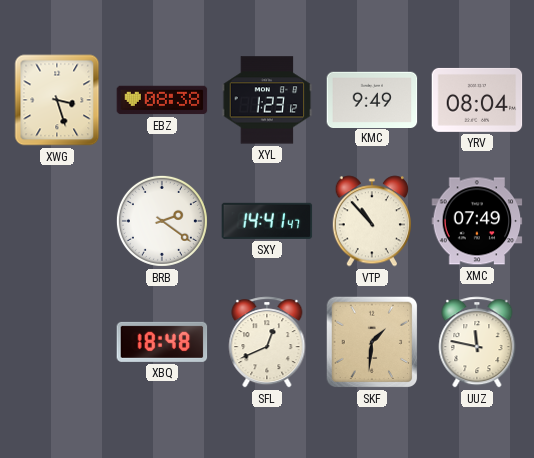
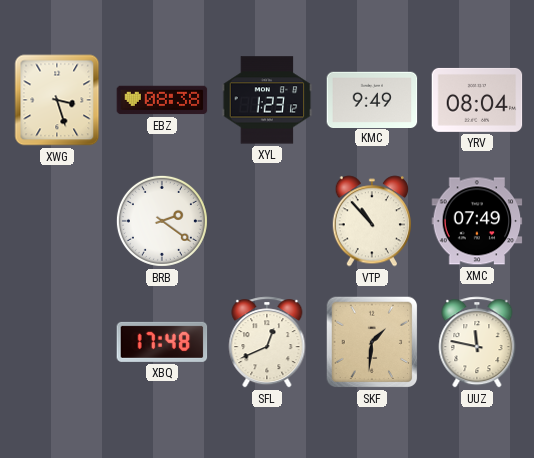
SXY: 14:41 -> none (267, 221)
XBQ: 18:48 -> 17:48 (162, 342)
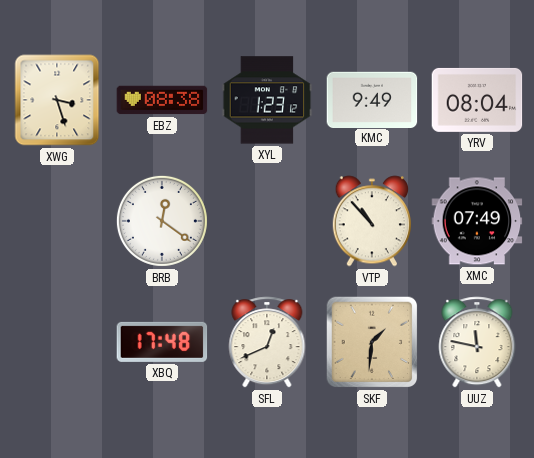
BRB: 2:21 -> 12:21 (162, 221)
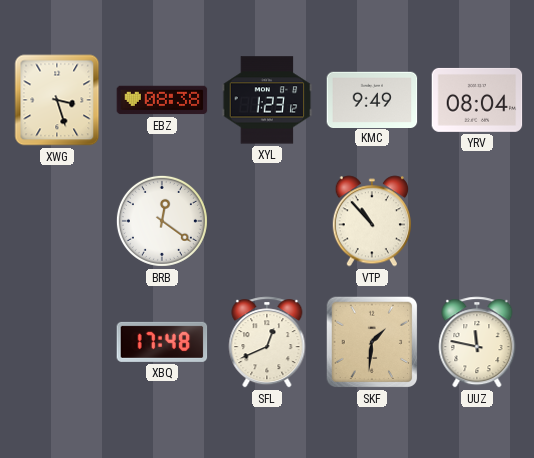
XMC: 07:49 -> none (477, 221)
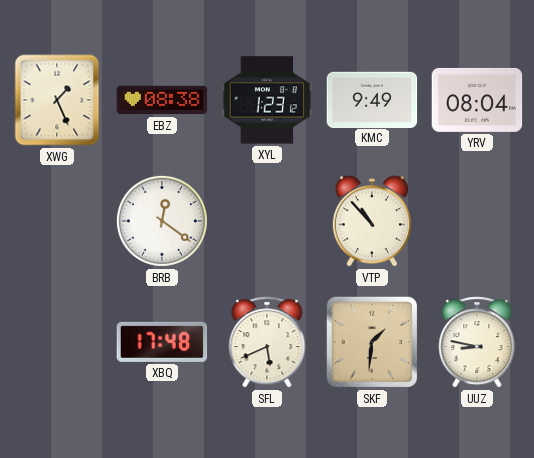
XWG: 3:27 -> 1:26 (57, 100)
SFL: 12:41 -> 5:41 (267, 342)
UUZ: 11:47 -> 8:47 (477, 342)
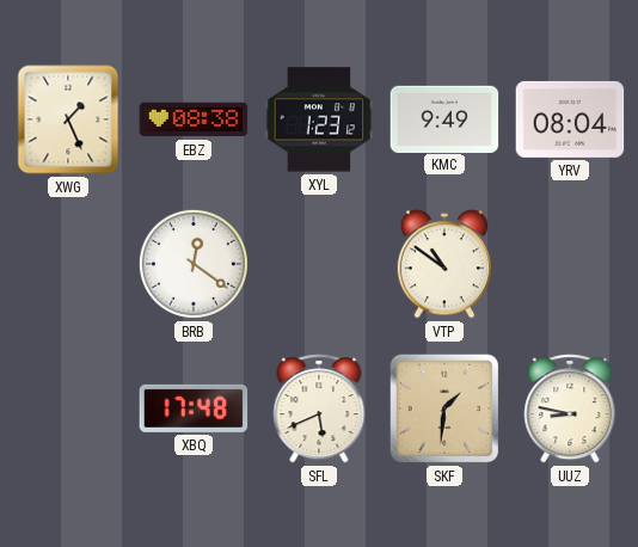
VTP: 10:53 -> 10:51 (443, 264)
